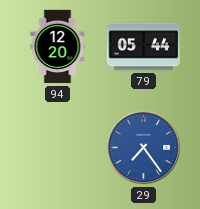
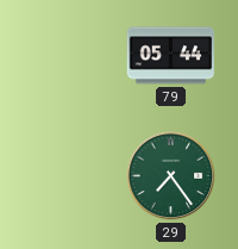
94: 12:20 -> none (58, 47)
29 dial: blue -> green (171, 176)
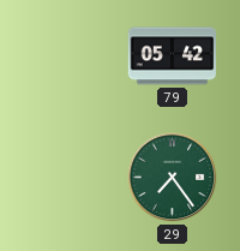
79: 05:44 -> 05:42 (173, 56)
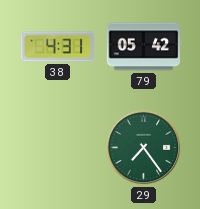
38: none -> 4:31 (58, 47)
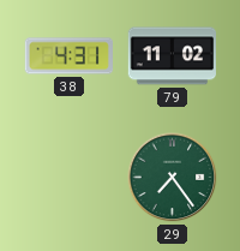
79: 05:42 -> 11:02 (173, 56)
